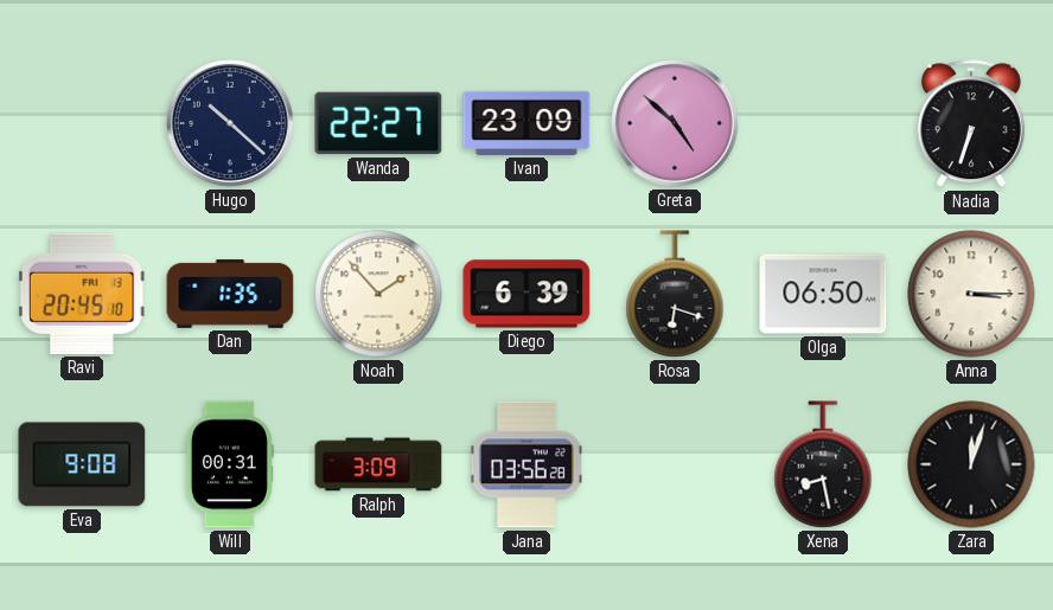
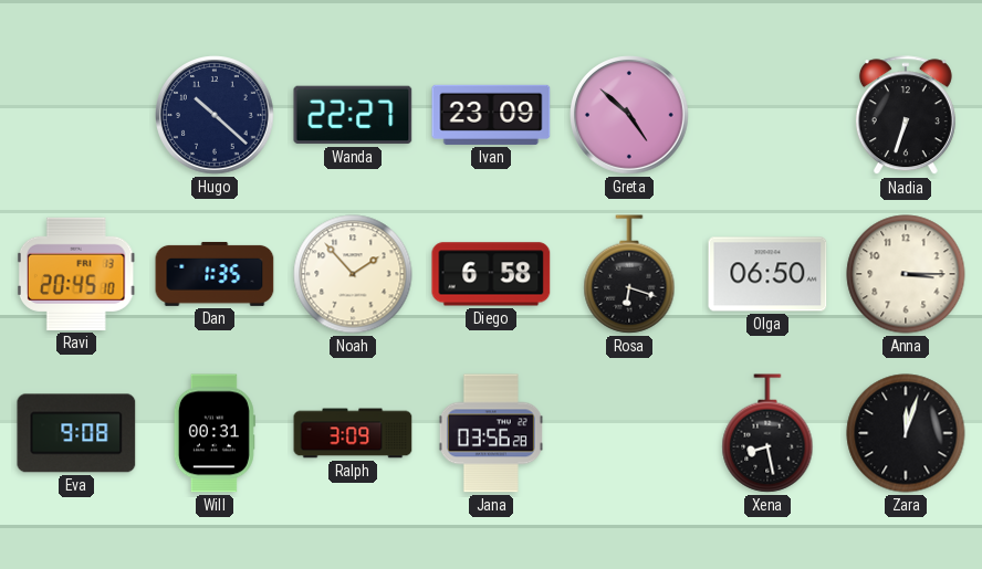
Diego: 6:39 -> 6:58 (491, 274)
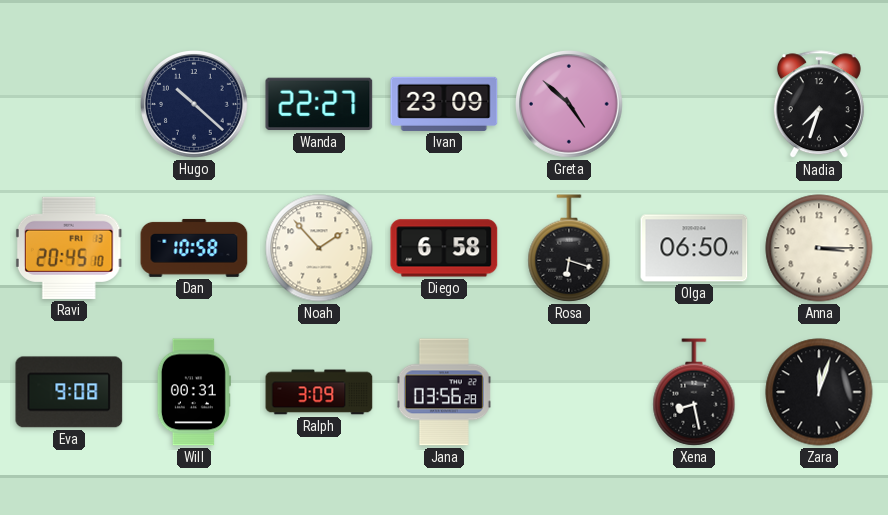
Nadia: 6:33 -> 7:33 (819, 105)
Dan: 1:35 -> 10:58 (194, 248)
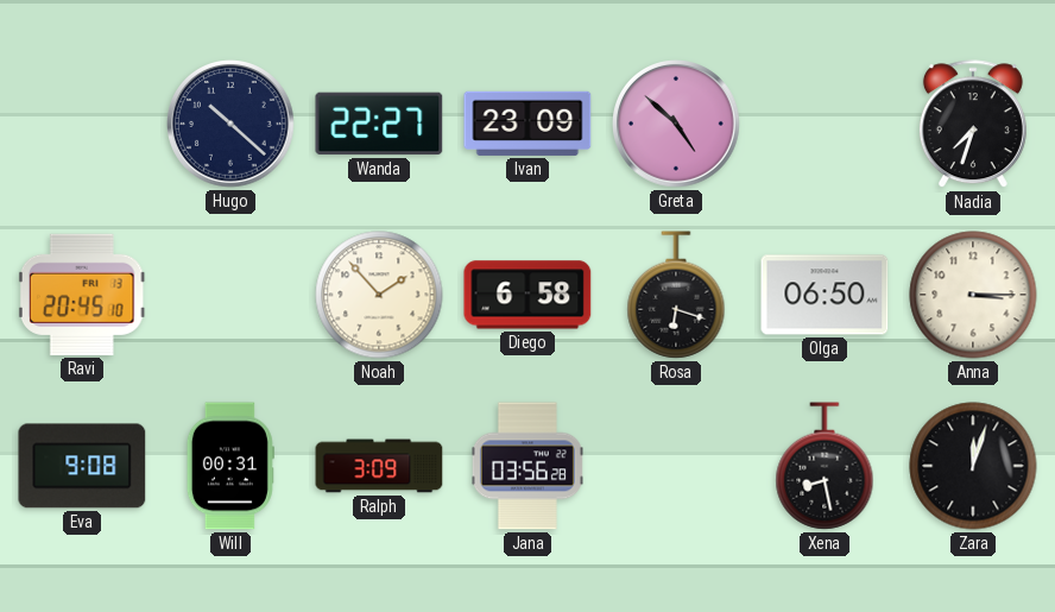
Dan: 10:58 -> none (194, 248)
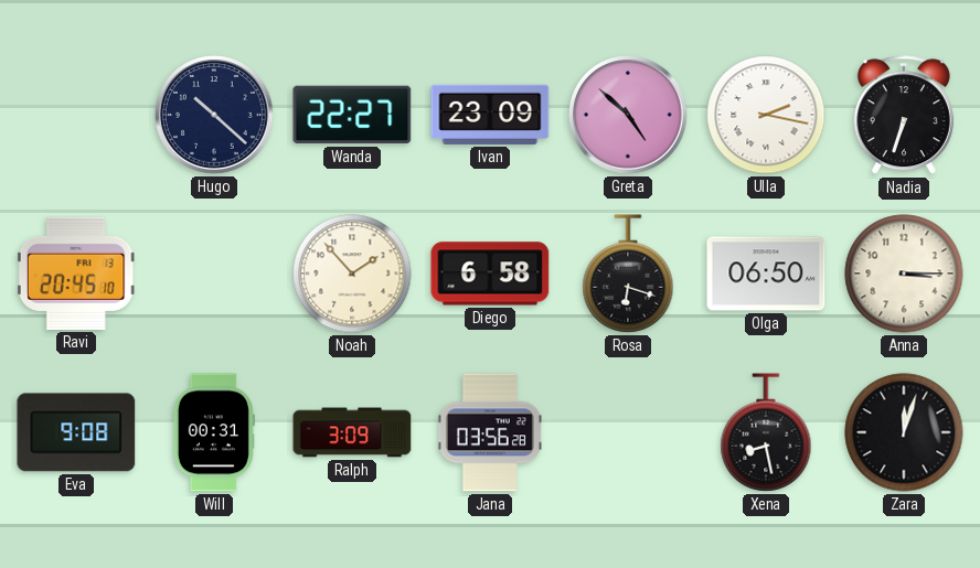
Ulla: none -> 2:17 (766, 115)
Nadia: 7:33 -> 6:33 (904, 116)
